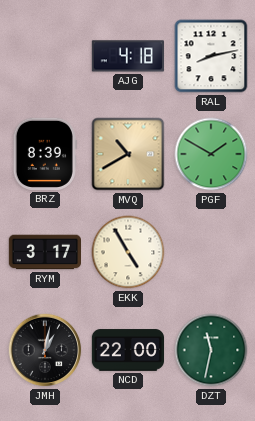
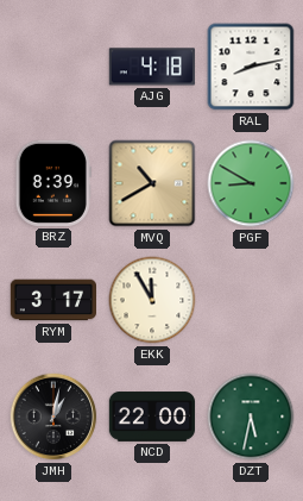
PGF: 1:50 -> 8:50 (251, 183)
EKK: 4:55 -> 11:55 (152, 300)
DZT: 11:32 -> 5:32 (251, 417)
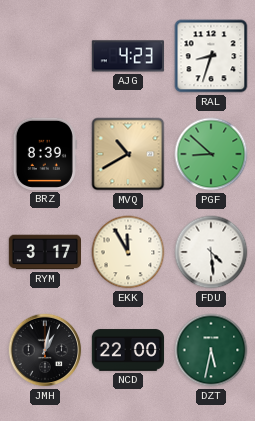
AJG: 4:18 -> 4:23 (128, 56)
RAL: 8:13 -> 8:33 (211, 56)
PGF: 8:50 -> 8:52 (211, 154)
FDU: none -> 4:29 (211, 252)
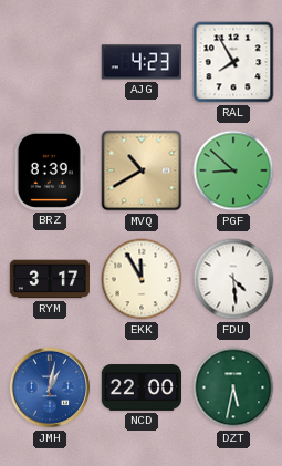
RAL: 8:33 -> 7:55 (233, 62)
JMH dial: black -> blue (50, 387)
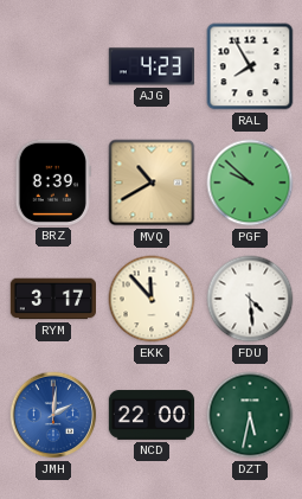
PGF: 8:52 -> 9:52 (250, 183)
EKK: 11:55 -> 11:53 (152, 299)
JMH: 1:02 -> 2:01 (53, 415)
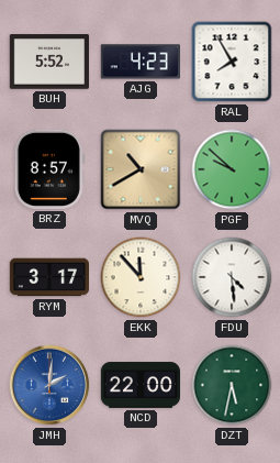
BUH: none -> 5:52 (48, 62)
BRZ: 8:39 -> 8:57 (49, 169)
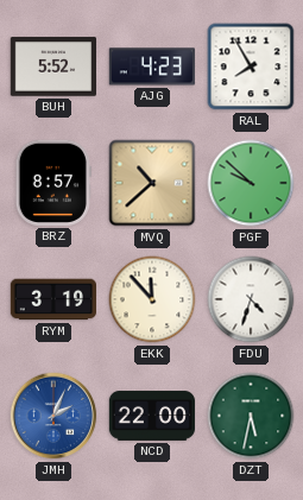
MVQ: 10:40 -> 10:38 (152, 183)
RYM: 3:17 -> 3:19 (52, 299)
FDU: 4:29 -> 4:33 (251, 299)
JMH: 2:01 -> 2:04 (53, 416)
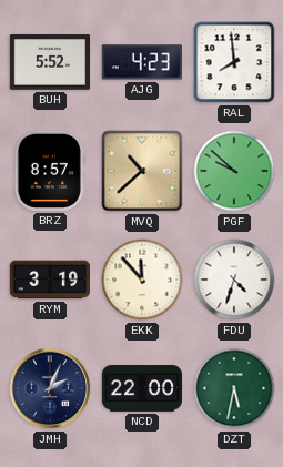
RAL: 7:55 -> 7:59 (234, 62)
JMH dial: blue -> navy (50, 388)
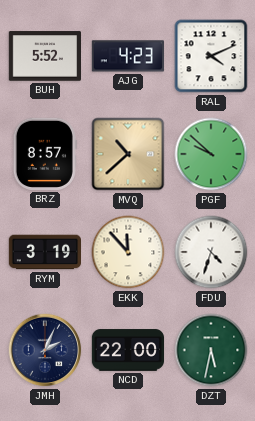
RAL: 7:59 -> 4:11 (211, 56)
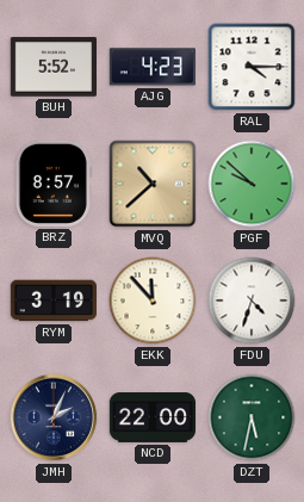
RAL: 4:11 -> 4:15 (252, 67)
